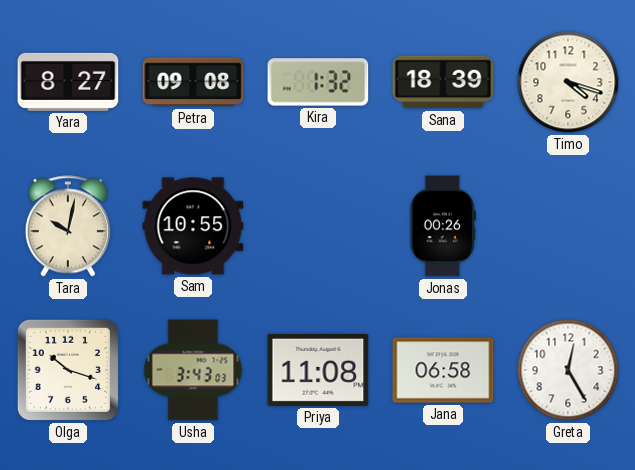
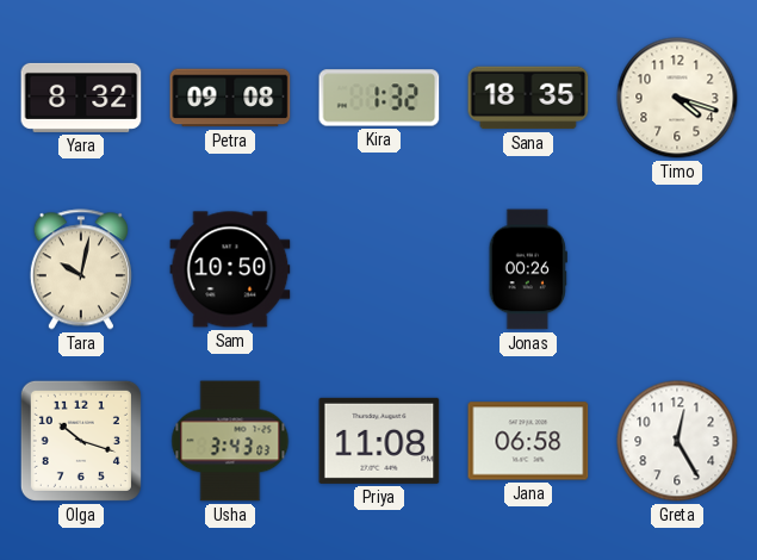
Yara: 8:27 -> 8:32 (81, 98)
Sana: 18:39 -> 18:35 (528, 98)
Sam: 10:55 -> 10:50 (230, 269)
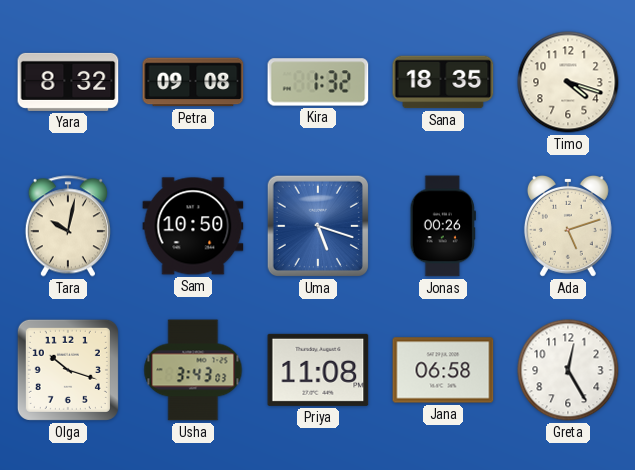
Uma: none -> 5:18 (318, 226)
Ada: none -> 5:12 (568, 226)
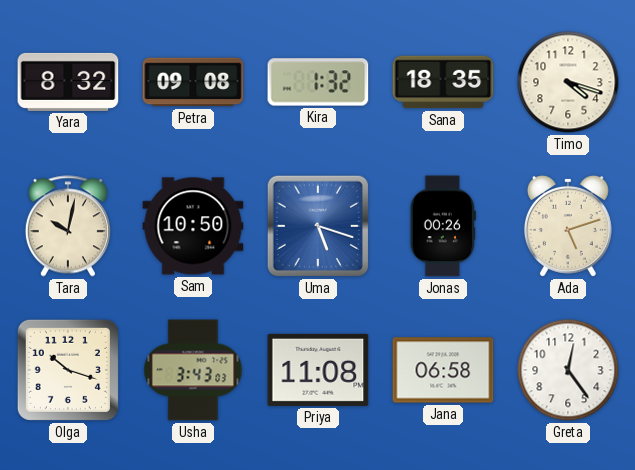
Greta: 12:25 -> 12:24 (568, 370)
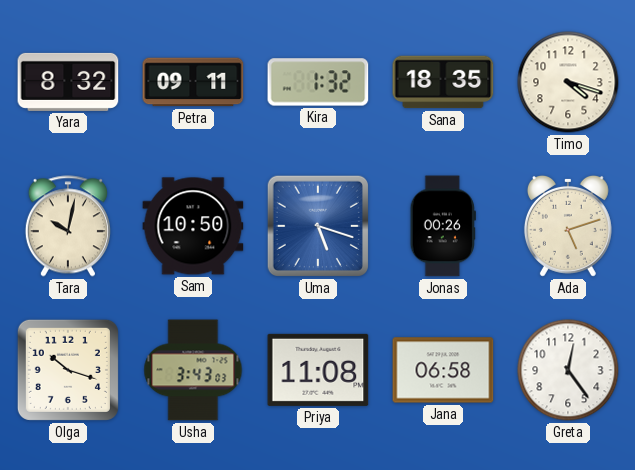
Petra: 09:08 -> 09:11 (193, 82)
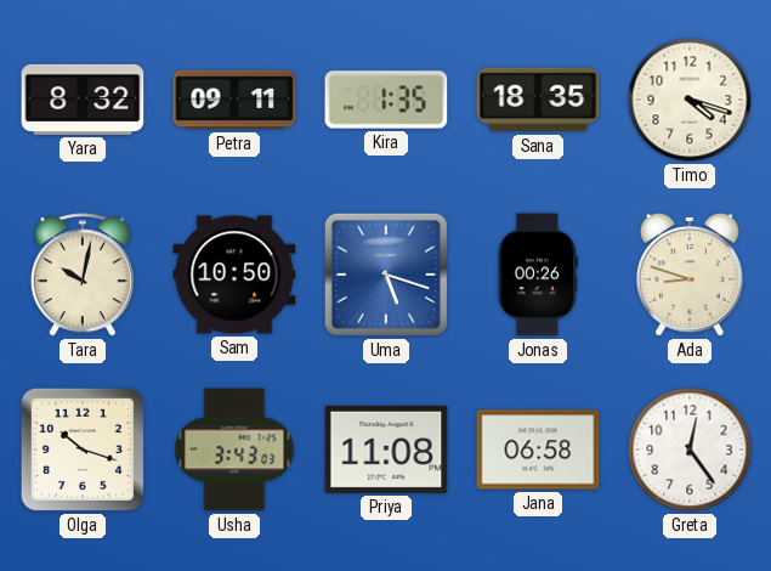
Kira: 1:32 -> 1:35 (386, 100)
Ada: 5:12 -> 8:48 (690, 275)
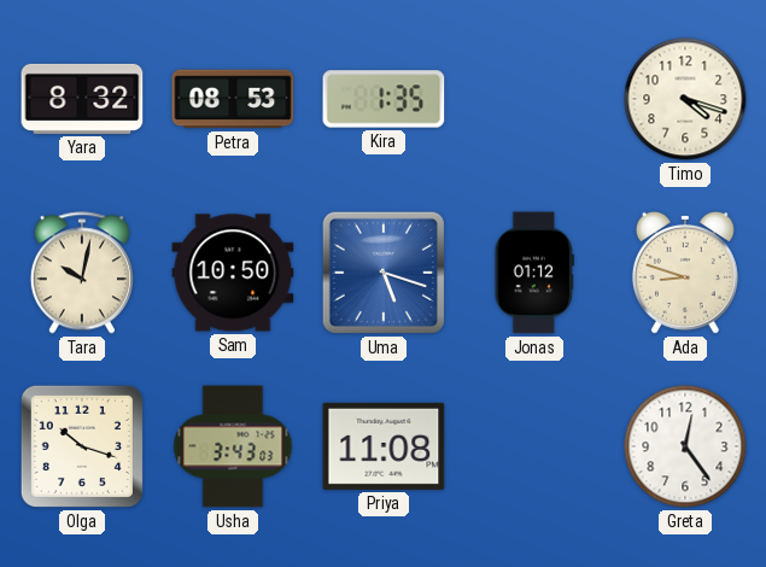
Petra: 09:11 -> 08:53 (233, 99)
Sana: 18:35 -> none (538, 100)
Jonas: 00:26 -> 01:12 (534, 273)
Jana: 06:58 -> none (538, 450)
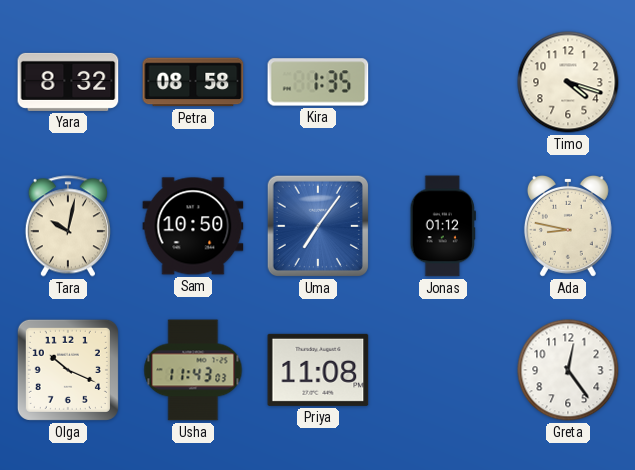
Petra: 08:53 -> 08:58 (193, 82)
Uma: 5:18 -> 7:06 (318, 226)
Ada: 8:48 -> 8:47 (568, 226)
Olga: 10:18 -> 10:19 (68, 370)
Usha: 3:43 -> 11:43 (193, 370)
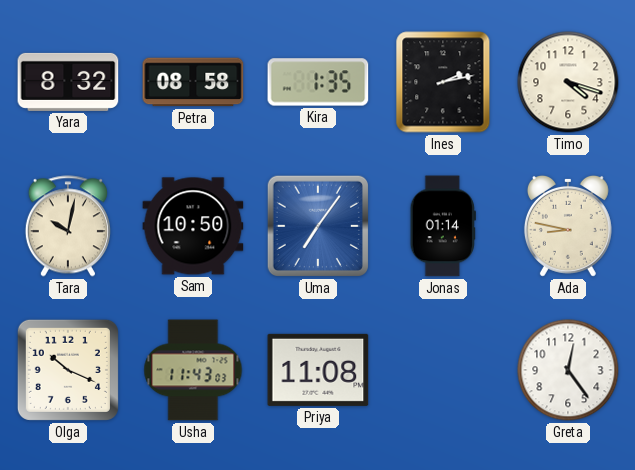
Ines: none -> 2:13 (443, 82)
Jonas: 01:12 -> 01:14 (443, 226)
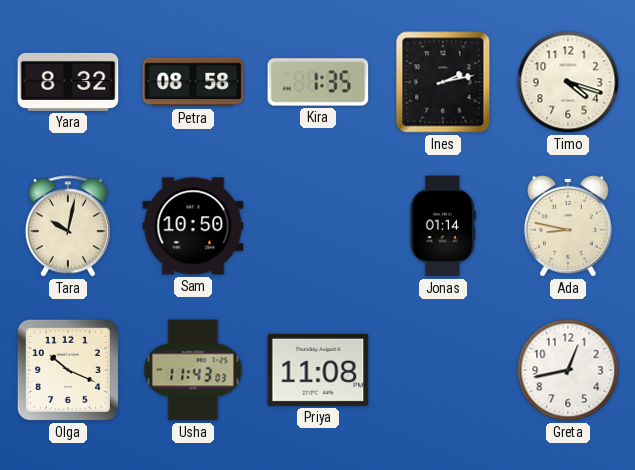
Uma: 7:06 -> none (318, 226)
Greta: 12:24 -> 12:43 (568, 370)
